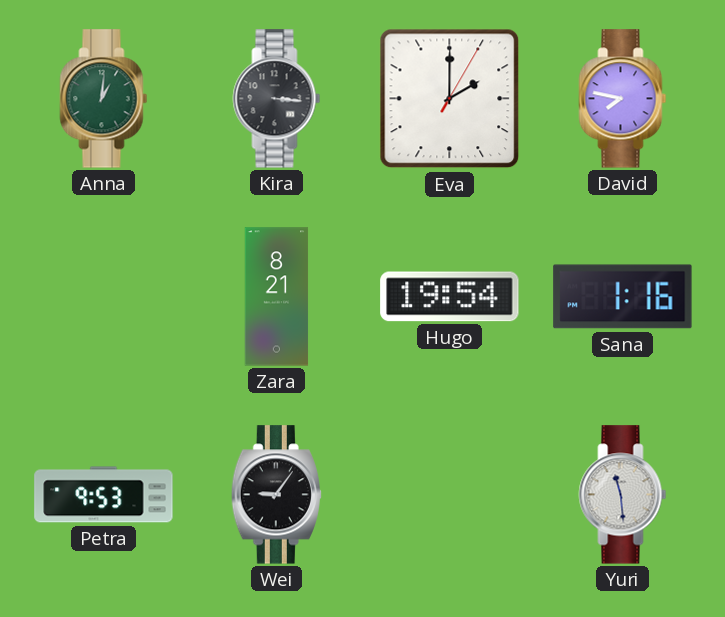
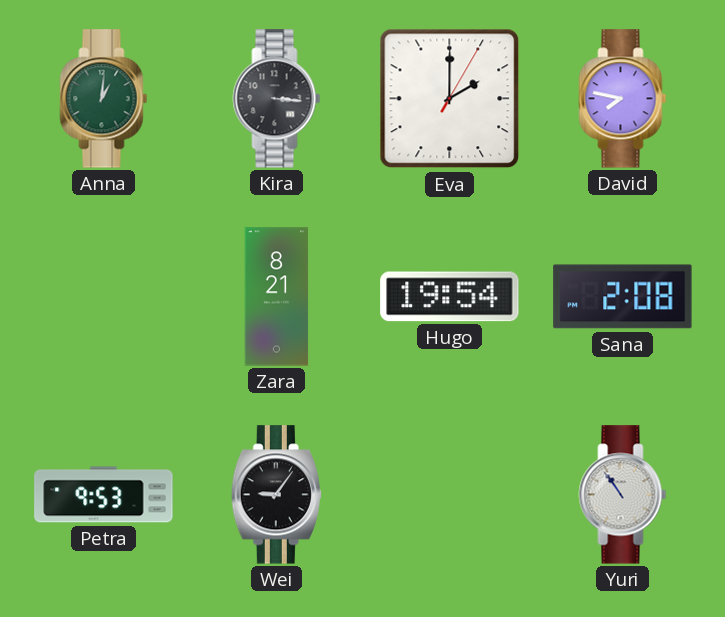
Sana: 1:16 -> 2:08 (623, 297)
Yuri: 11:29 -> 10:54 (623, 495)
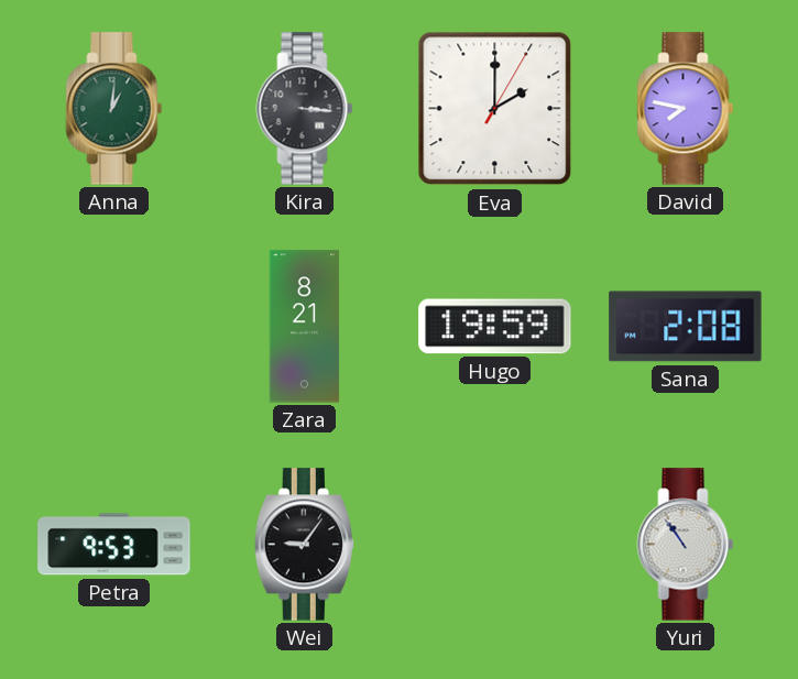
Hugo: 19:54 -> 19:59 (495, 327)
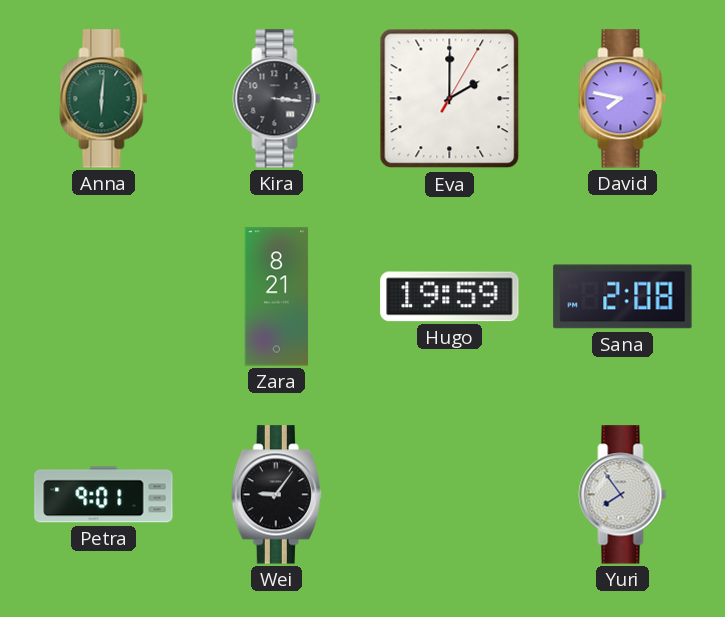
Anna: 1:01 -> 6:01 (104, 99)
Petra: 9:53 -> 9:01 (104, 495)
Yuri: 10:54 -> 7:54 (623, 495)
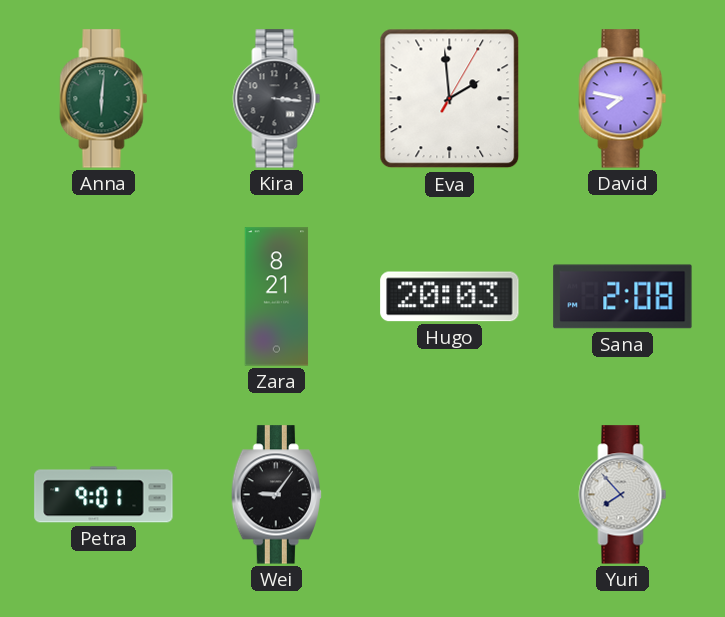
Eva: 2:00 -> 1:59 (450, 99)
Hugo: 19:59 -> 20:03 (450, 297)
Yuri: 7:54 -> 7:53 (623, 495)
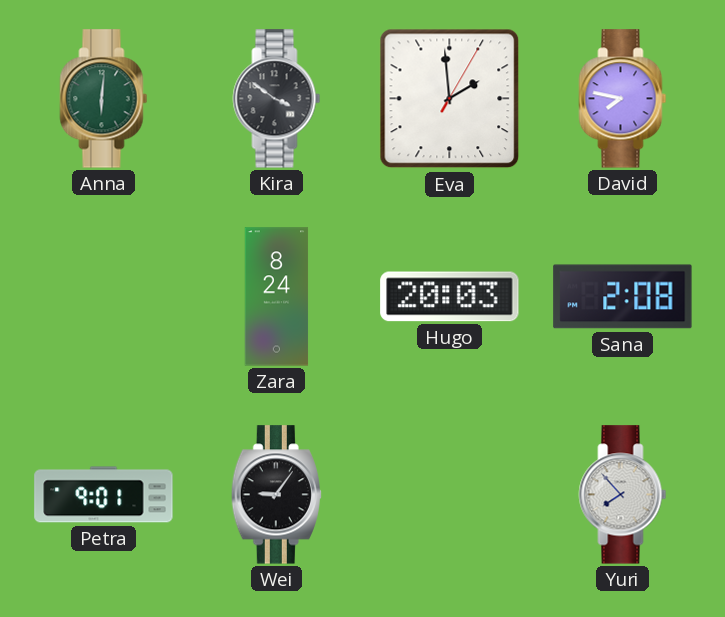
Kira: 3:16 -> 3:51 (277, 99)
Zara: 8:21 -> 8:24 (277, 297)
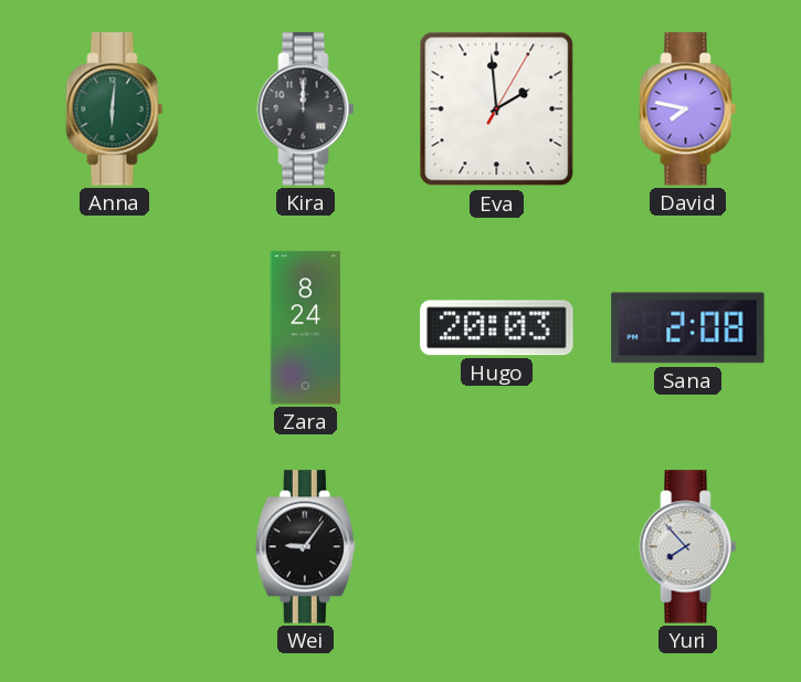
Kira: 3:51 -> 12:00 (306, 109)
Petra: 9:01 -> none (104, 495)
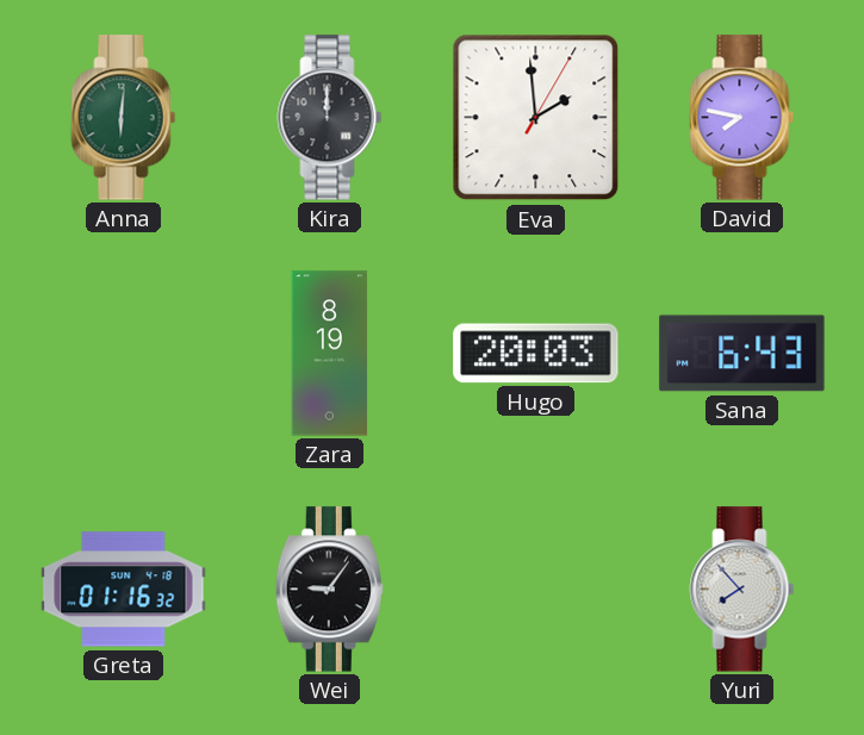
Zara: 8:24 -> 8:19 (330, 354)
Sana: 2:08 -> 6:43 (742, 354)
Greta: none -> 01:16 (124, 590)
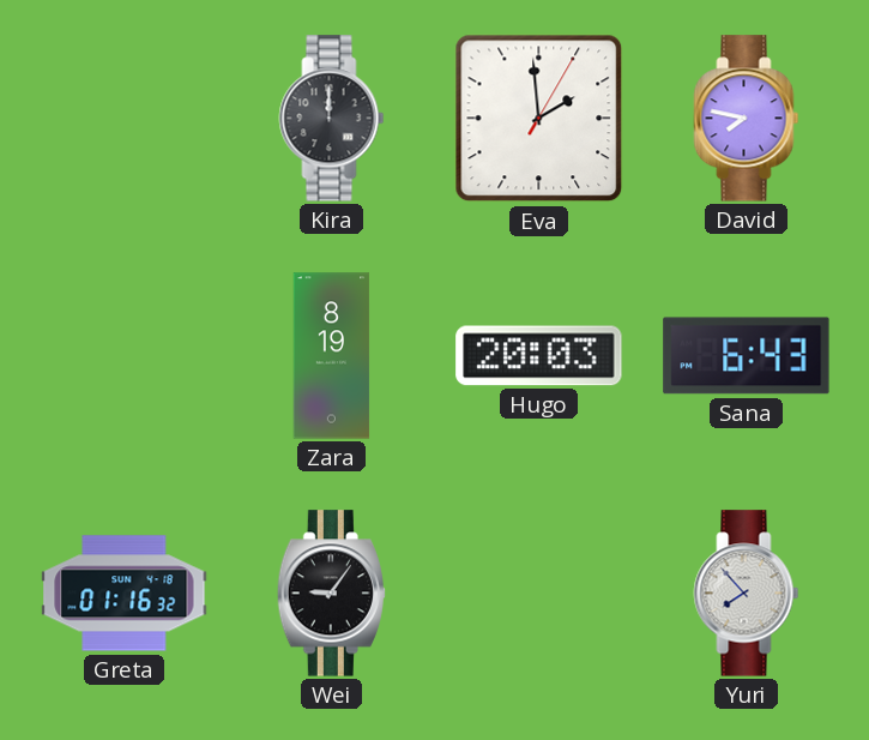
Anna: 6:01 -> none (124, 118)
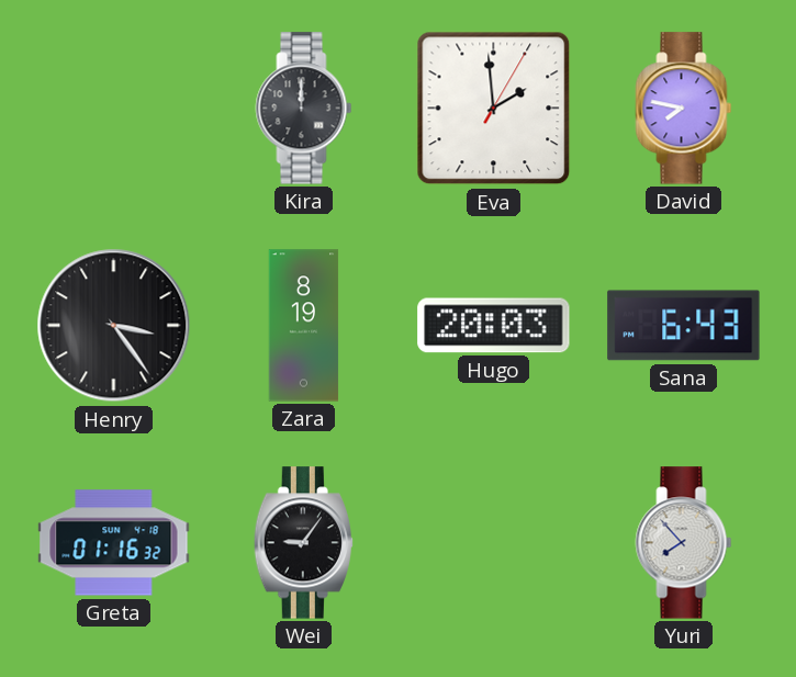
Henry: none -> 3:24 (114, 326)
